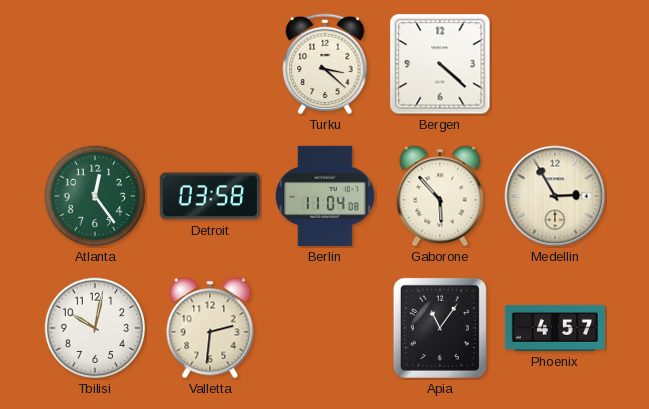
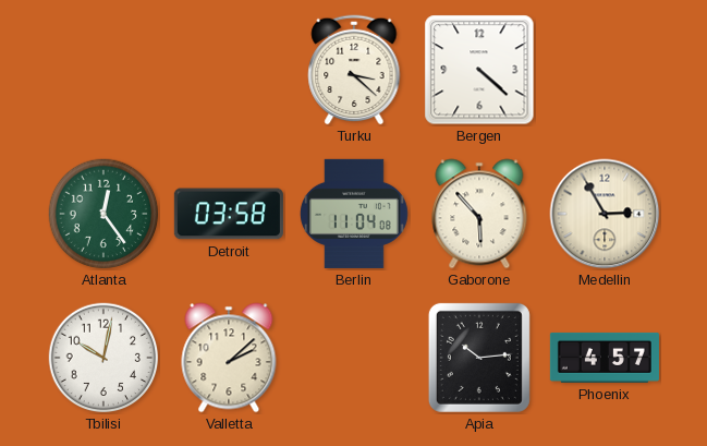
Valletta: 2:31 -> 2:08 (229, 358)
Apia: 11:06 -> 10:14 (479, 358)
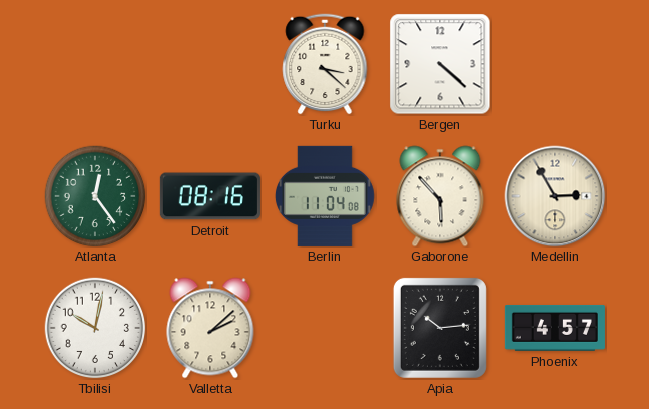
Detroit: 03:58 -> 08:16 (210, 196)
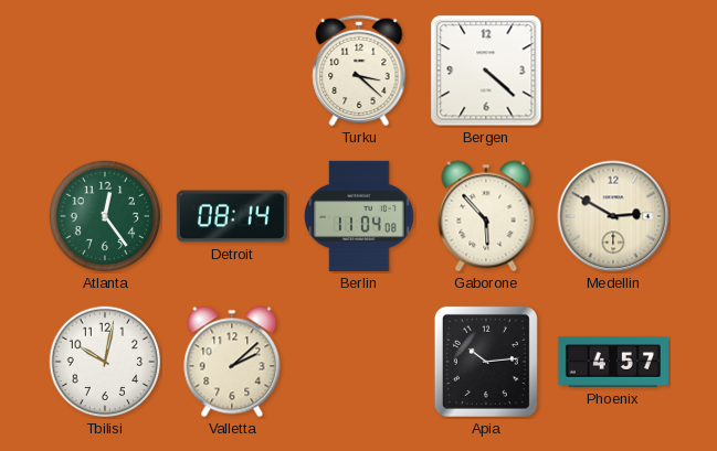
Detroit: 08:16 -> 08:14 (232, 216)
Medellin: 2:55 -> 2:50 (613, 216)
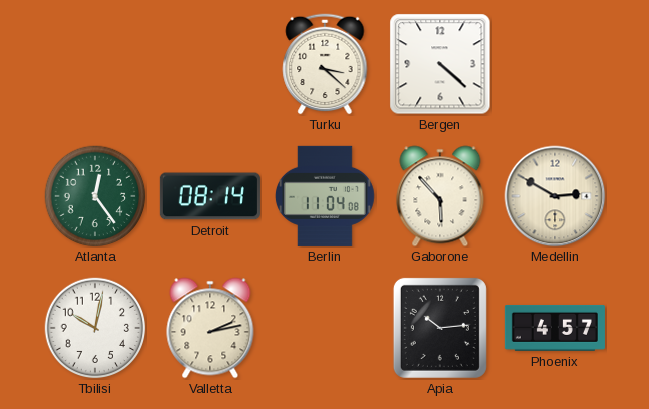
Valletta: 2:08 -> 2:13 (210, 328)
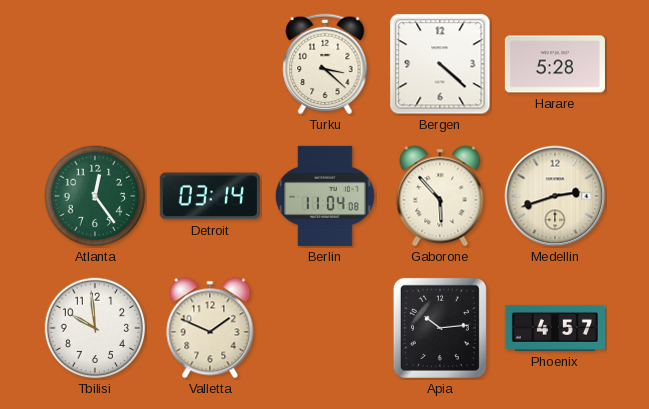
Harare: none -> 5:28 (555, 64)
Detroit: 08:14 -> 03:14 (210, 196)
Medellin: 2:50 -> 2:42 (555, 196)
Tbilisi: 10:02 -> 9:59 (95, 328)
Valletta: 2:13 -> 1:49 (210, 328)
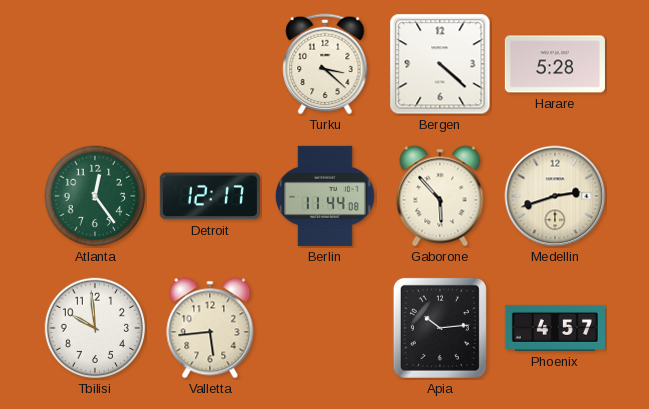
Detroit: 03:14 -> 12:17 (210, 196)
Berlin: 11:04 -> 11:44 (325, 196)
Valletta: 1:49 -> 5:44 (210, 328)
